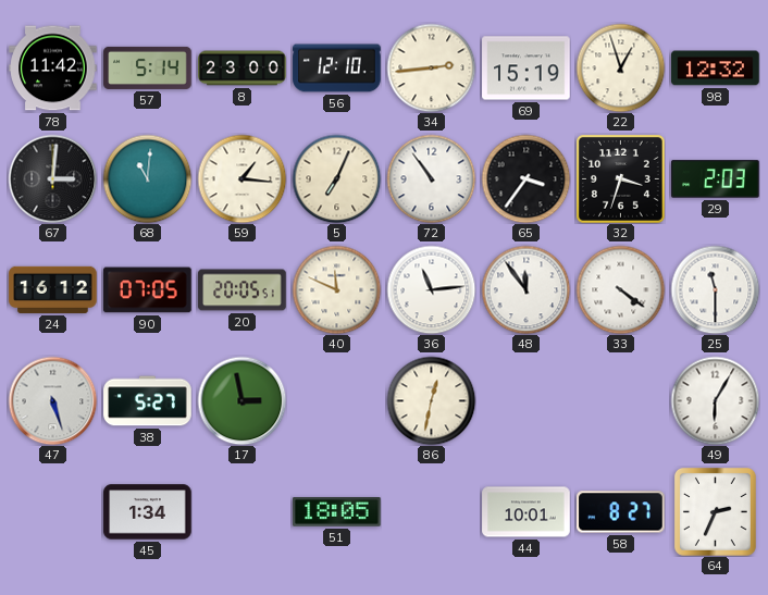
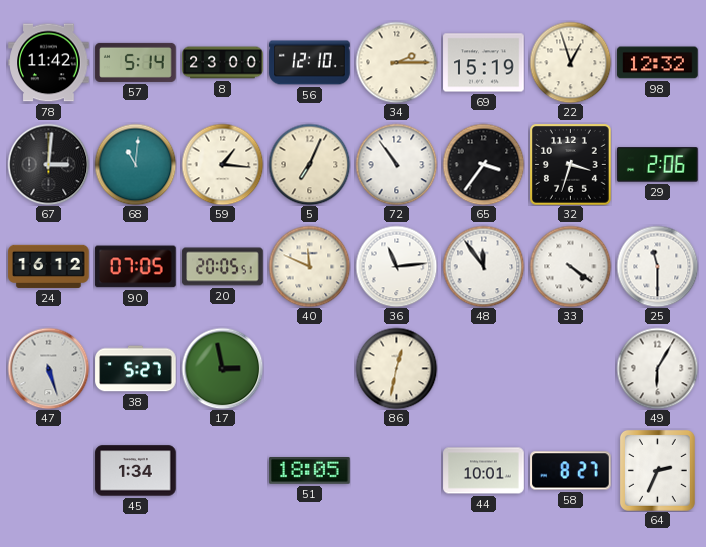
34: 2:44 -> 2:15 (396, 62)
29: 2:03 -> 2:06 (658, 165)
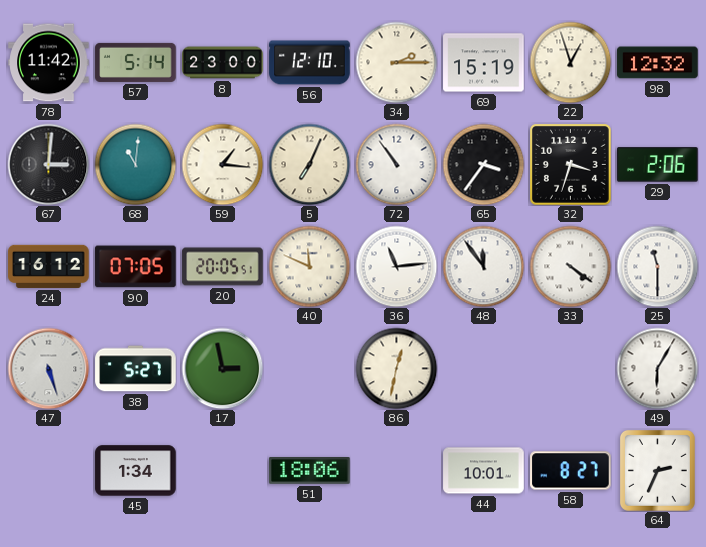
51: 18:05 -> 18:06 (310, 471)
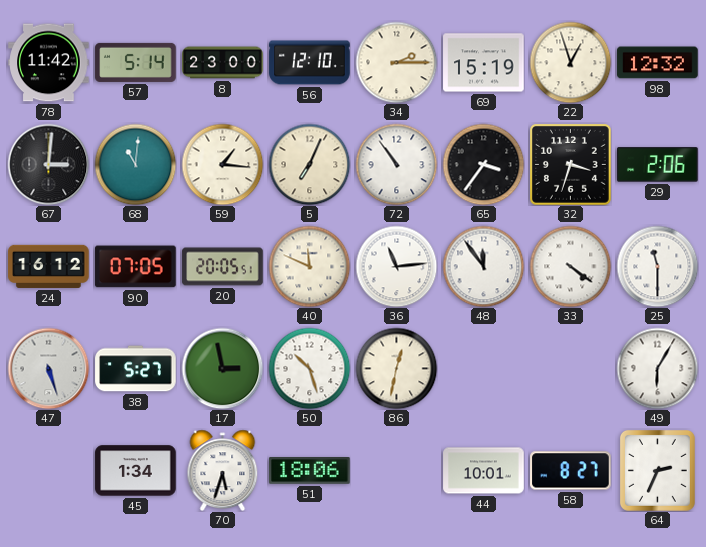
50: none -> 10:27 (309, 368)
70: none -> 5:33 (223, 470)
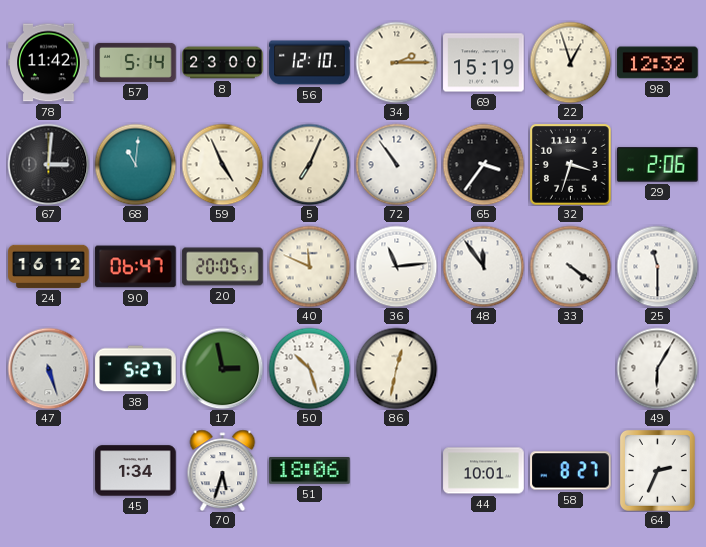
59: 1:16 -> 4:56 (222, 164)
90: 07:05 -> 06:47 (136, 267)
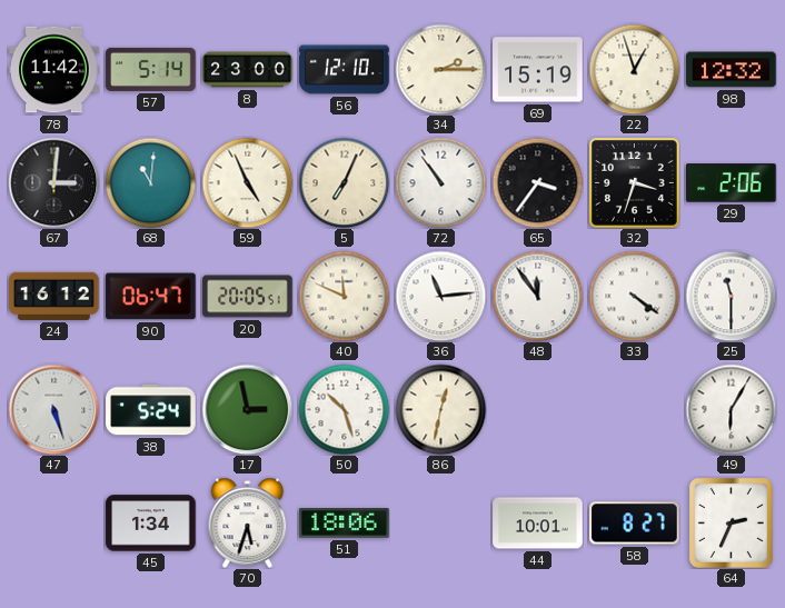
38: 5:27 -> 5:24 (151, 410)
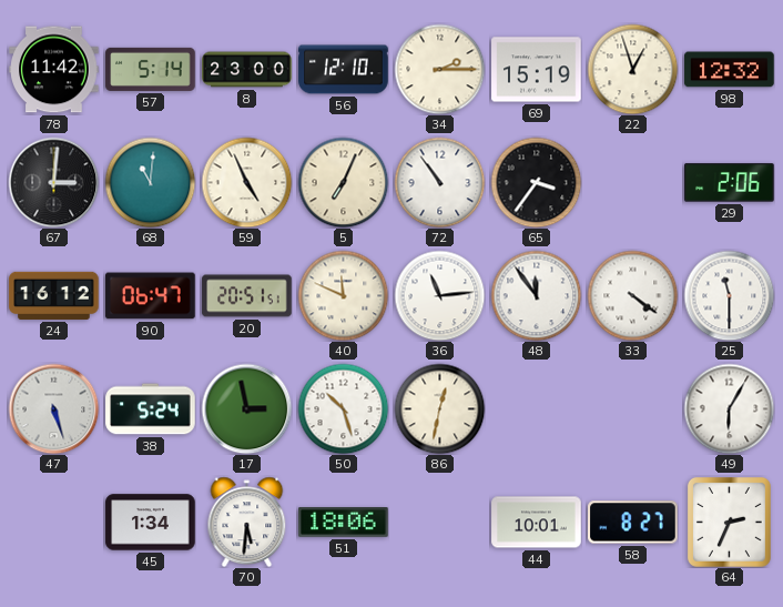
32: 3:33 -> none (635, 183)
20: 20:05 -> 20:51 (247, 296)
70: 5:33 -> 5:31 (247, 522)
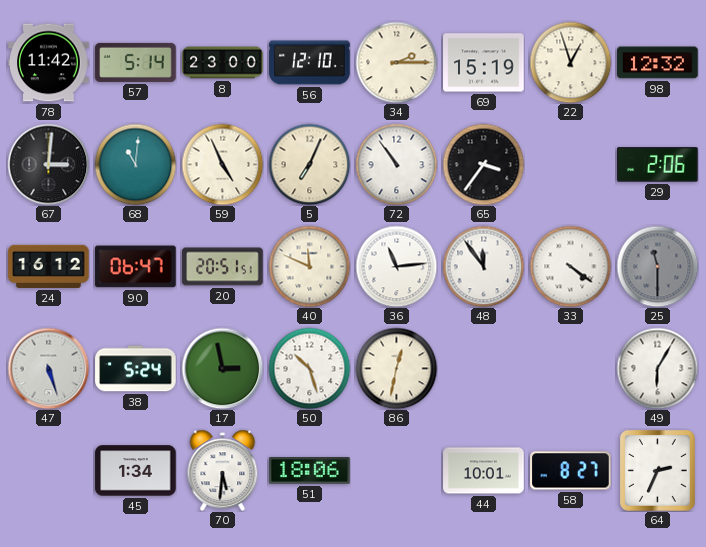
25 dial: white -> grey (657, 266)
